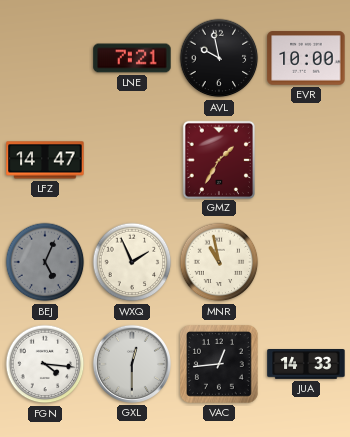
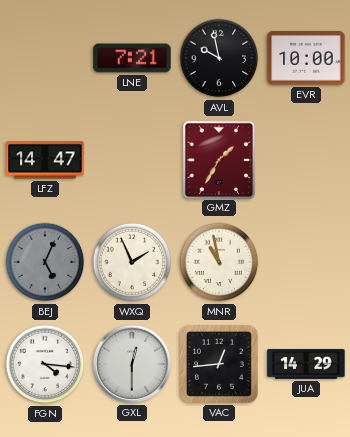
JUA: 14:33 -> 14:29 (306, 364)
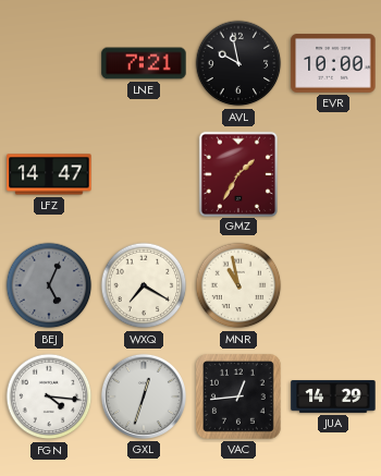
WXQ: 1:56 -> 7:20 (144, 285)
GXL: 12:30 -> 12:33 (144, 396)
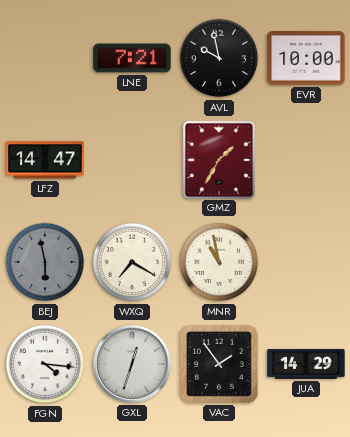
BEJ: 5:04 -> 5:58 (45, 262)
VAC: 12:44 -> 1:54 (220, 365)
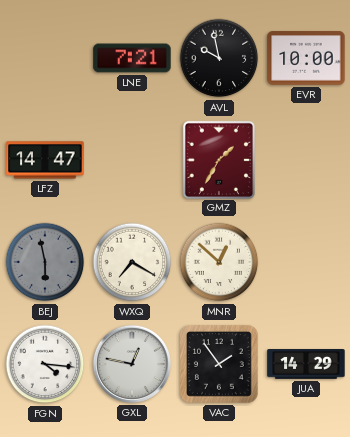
MNR: 10:58 -> 12:52 (219, 262)
GXL: 12:33 -> 12:47 (132, 364)
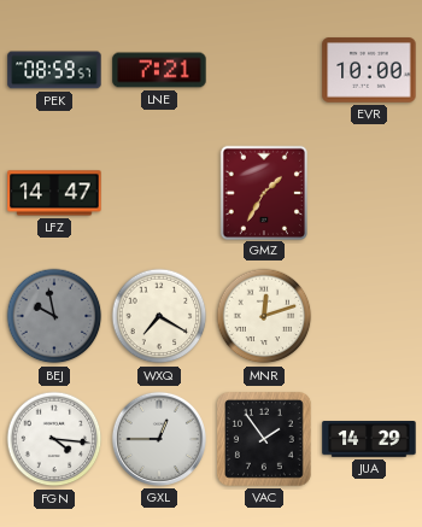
PEK: none -> 08:59 (54, 70)
AVL: 9:58 -> none (219, 58)
BEJ: 5:58 -> 9:58 (54, 316)
MNR: 12:52 -> 12:12 (264, 316)
GXL: 12:47 -> 12:45 (159, 439)
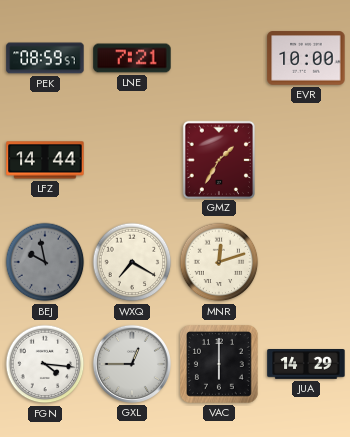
LFZ: 14:47 -> 14:44 (45, 160)
VAC: 1:54 -> 6:00 (220, 365)
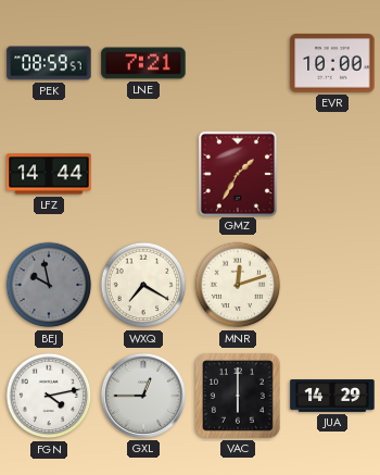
FGN: 4:16 -> 4:13 (49, 396)
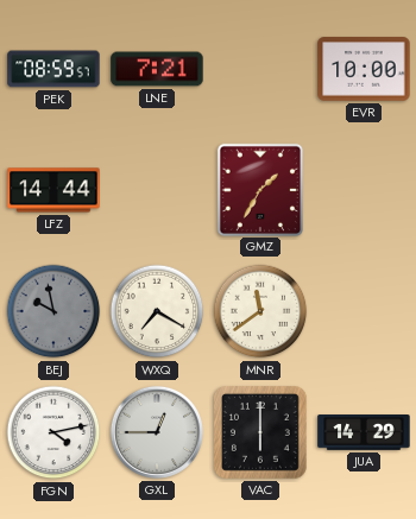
MNR: 12:12 -> 11:39 (260, 311)
